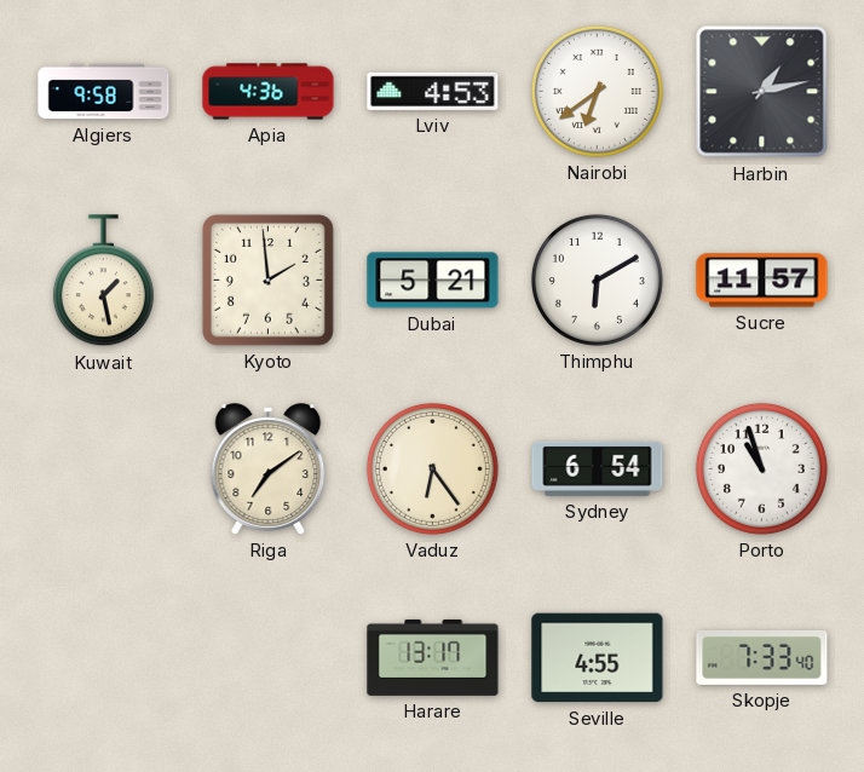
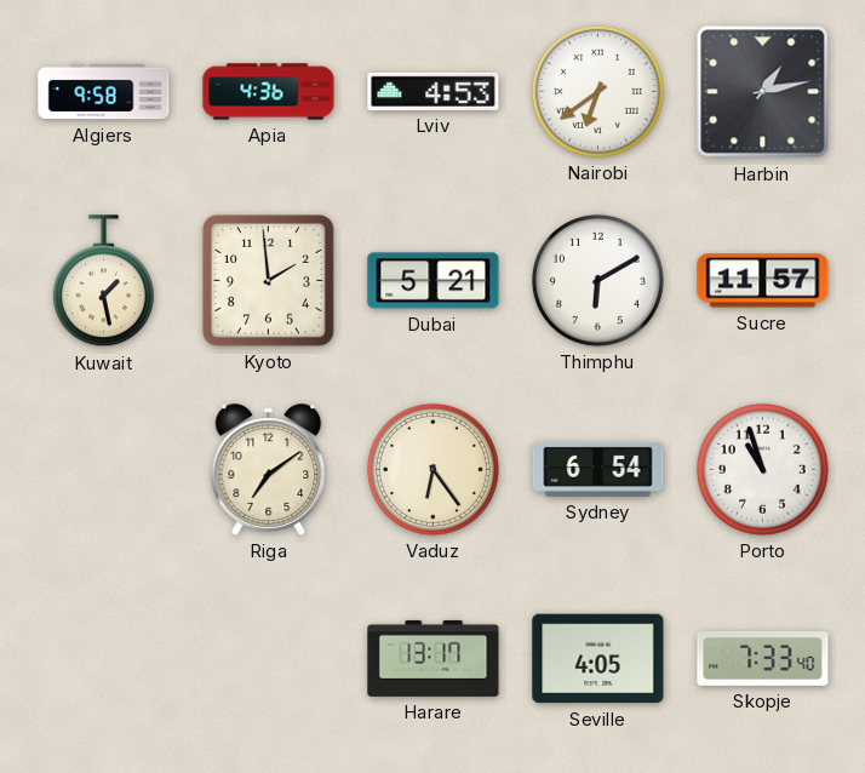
Seville: 4:55 -> 4:05 (598, 659)
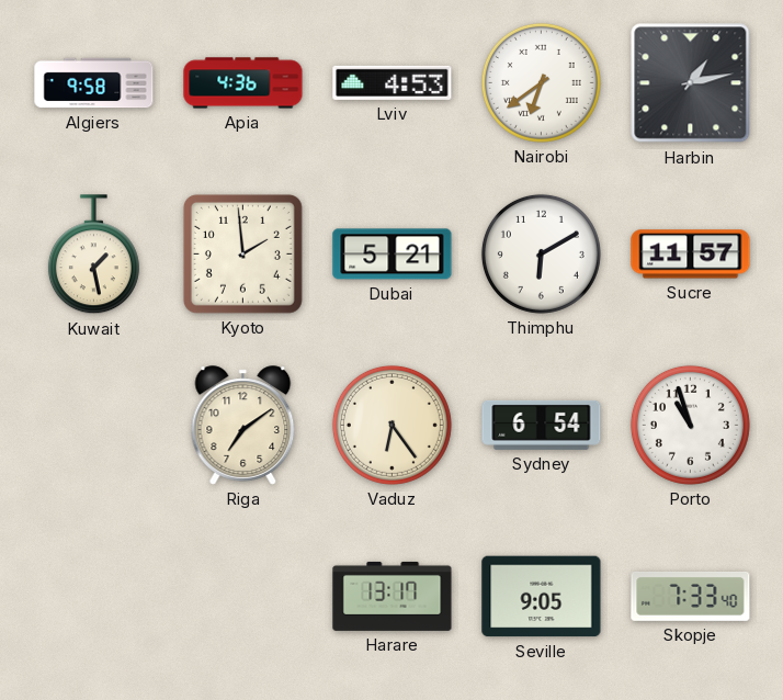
Seville: 4:05 -> 9:05 (542, 597)
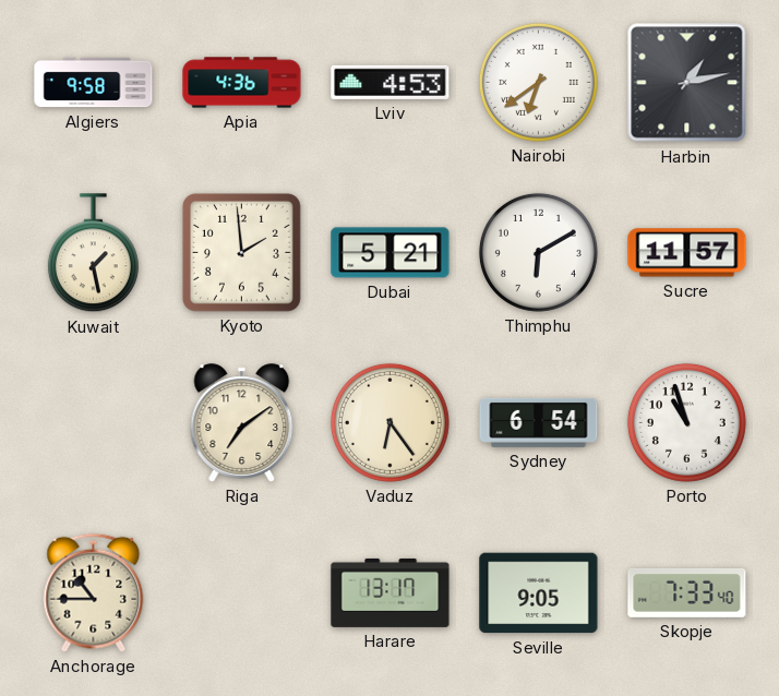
Anchorage: none -> 10:45 (94, 592)
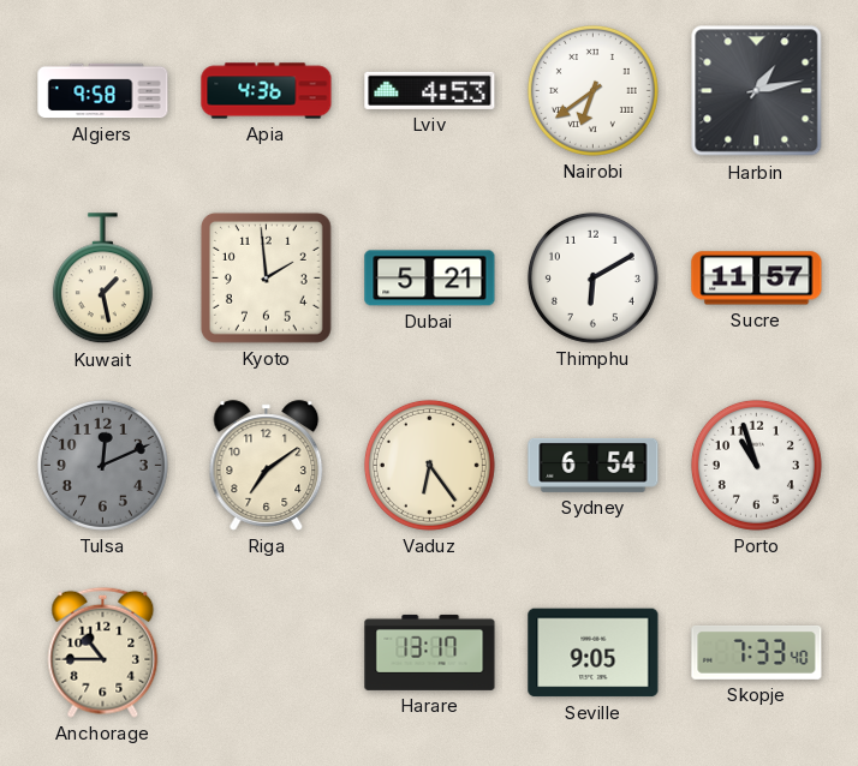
Tulsa: none -> 12:11 (102, 465)
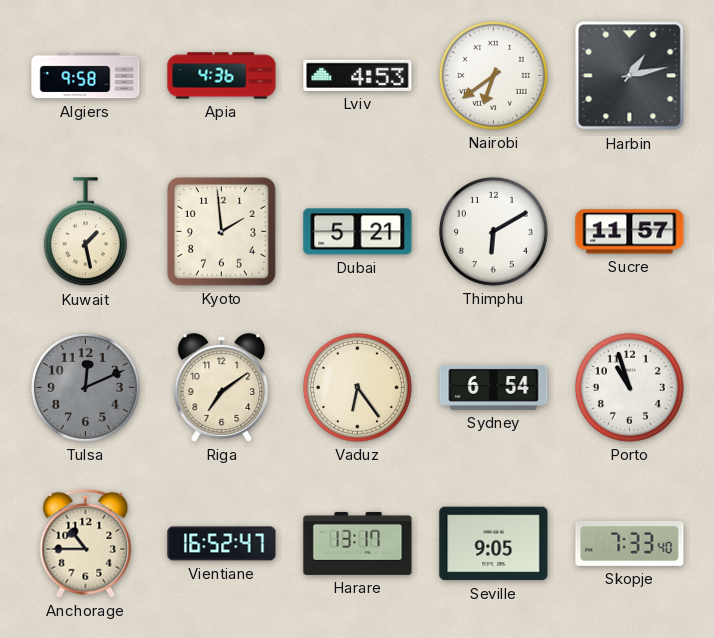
Vientiane: none -> 16:52 (222, 544)
